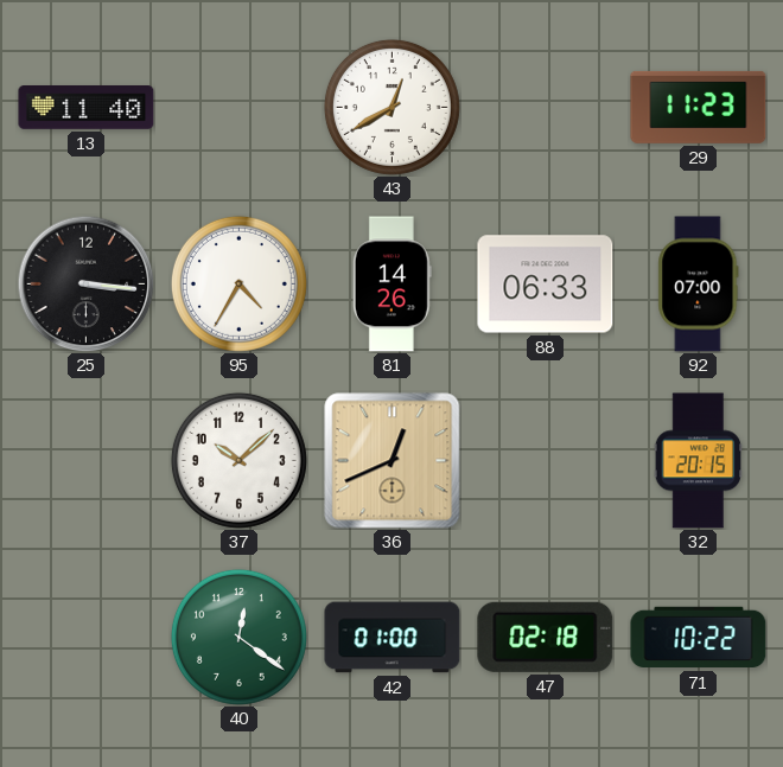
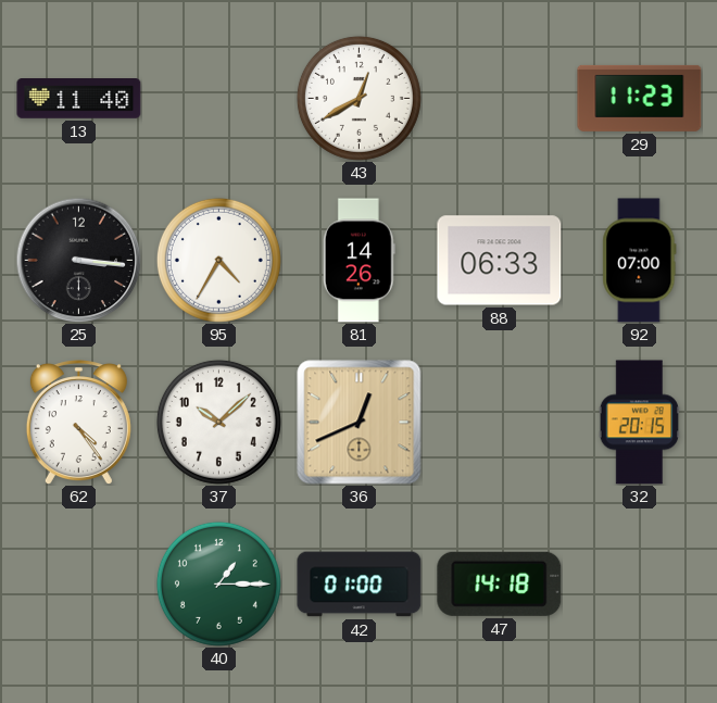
62: none -> 4:24 (78, 423)
40: 12:21 -> 1:15 (218, 583)
47: 02:18 -> 14:18 (500, 583)
71: 10:22 -> none (699, 638)
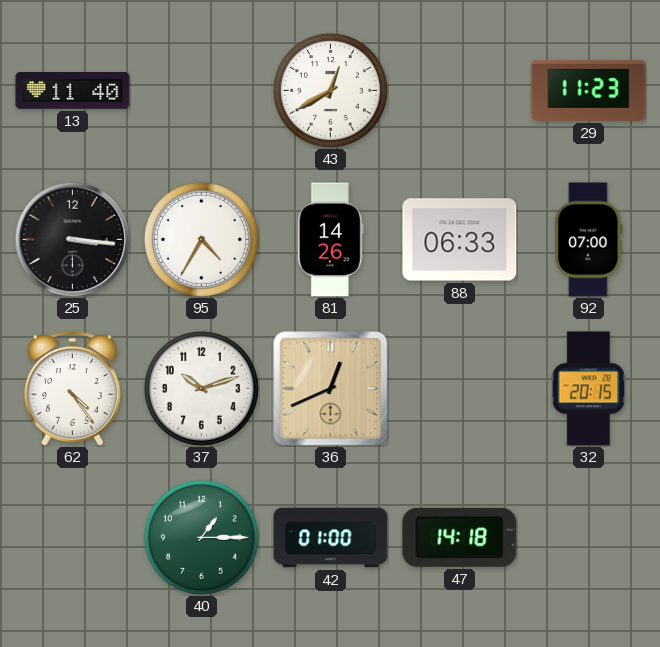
37: 10:08 -> 10:12 (201, 388)
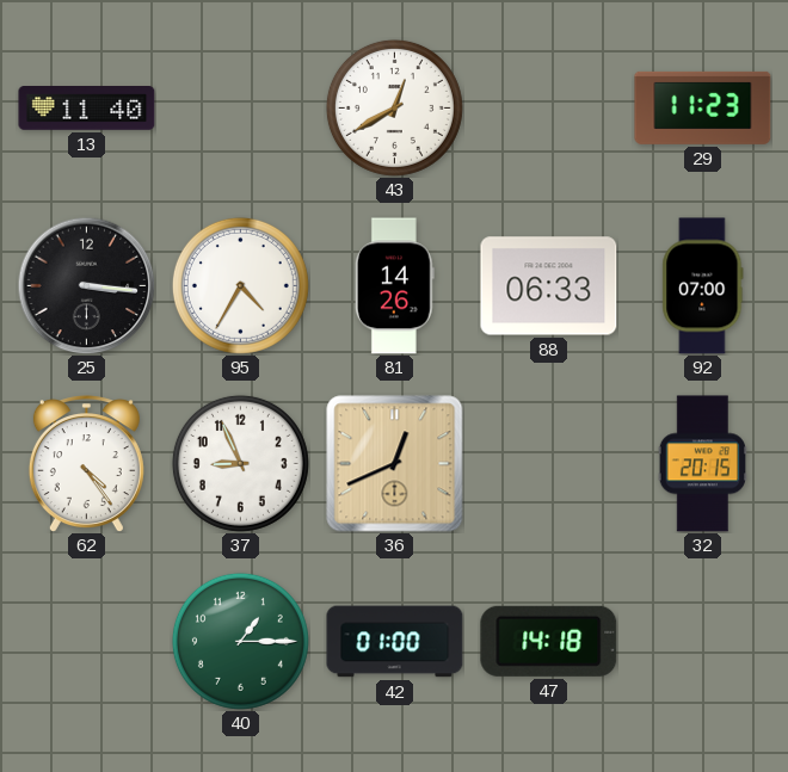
37: 10:12 -> 8:56 (240, 463)
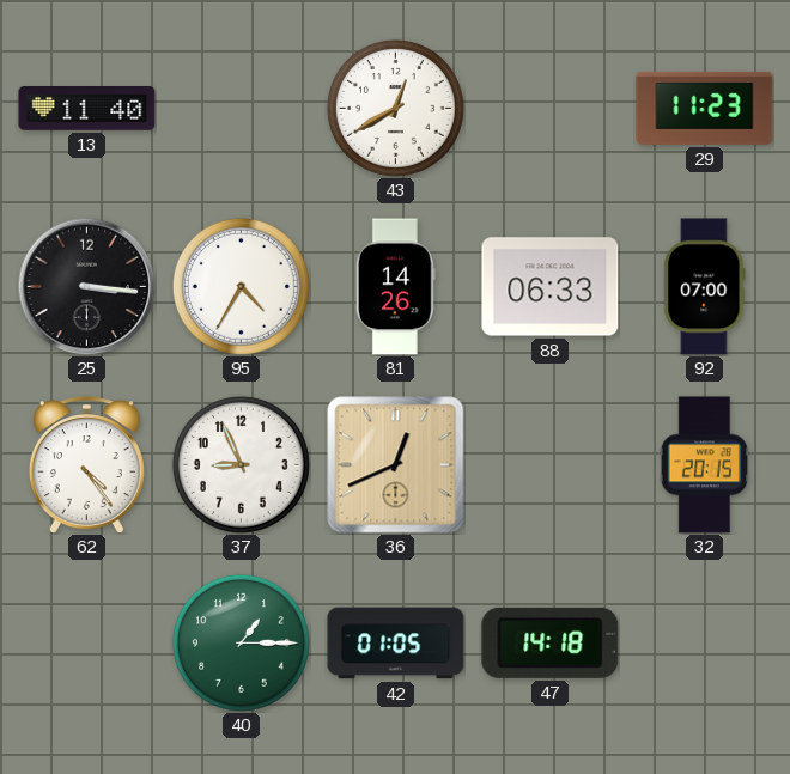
42: 01:00 -> 01:05 (396, 644)
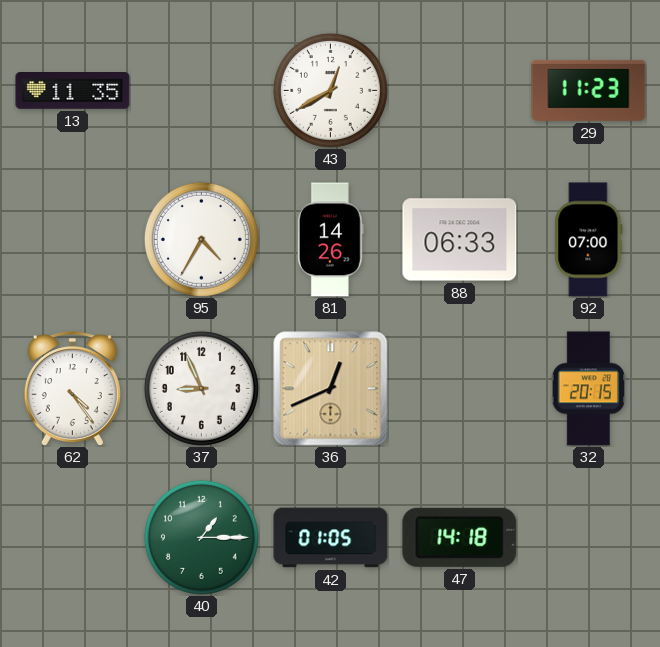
13: 11:40 -> 11:35 (73, 91)
25: 3:16 -> none (86, 286)
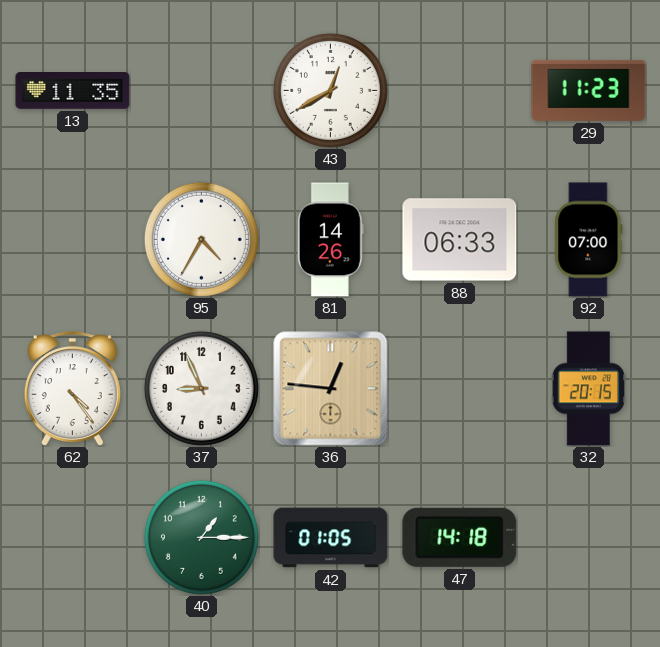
36: 12:41 -> 12:46 (331, 389)
